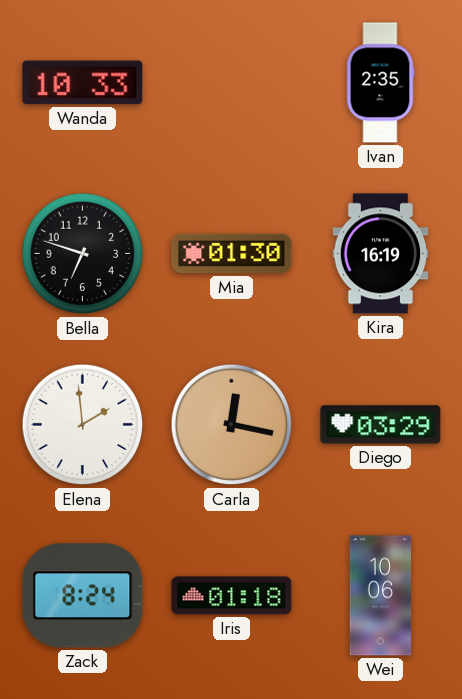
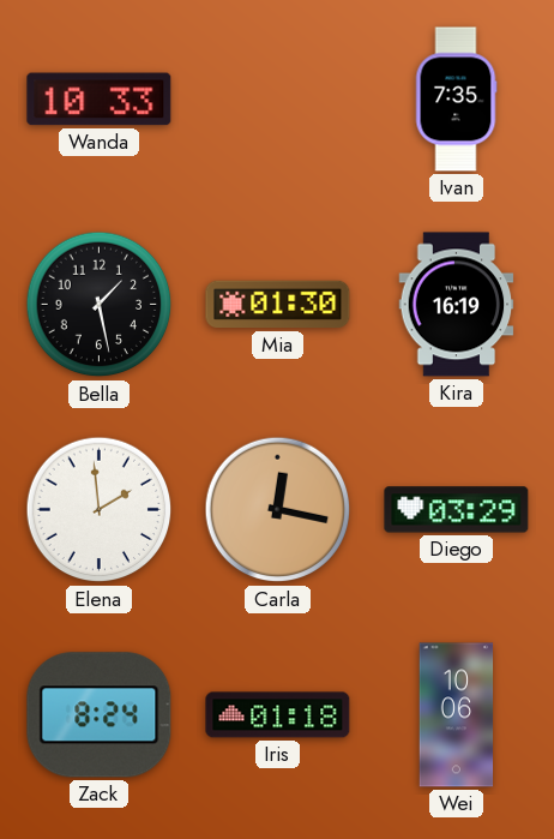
Ivan: 2:35 -> 7:35 (456, 100)
Bella: 6:48 -> 1:28 (100, 305)
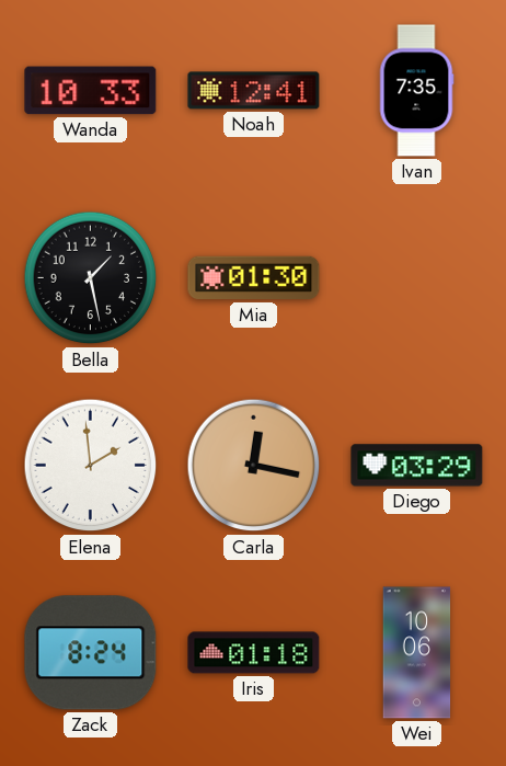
Noah: none -> 12:41 (254, 91)
Kira: 16:19 -> none (457, 305)
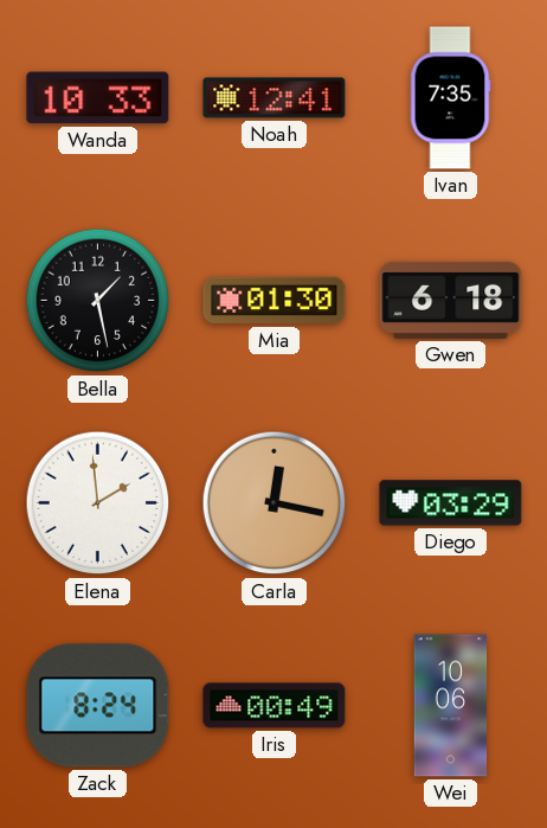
Gwen: none -> 6:18 (451, 300)
Iris: 01:18 -> 00:49 (275, 706)
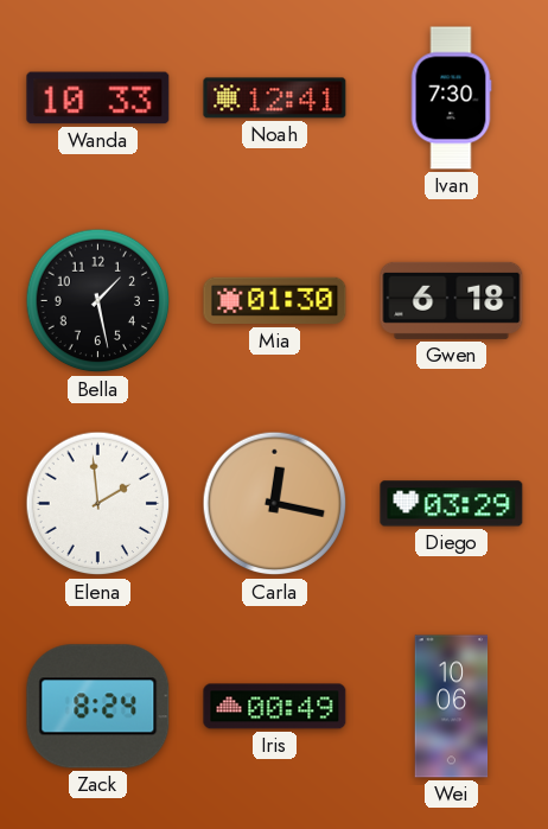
Ivan: 7:35 -> 7:30 (451, 98)
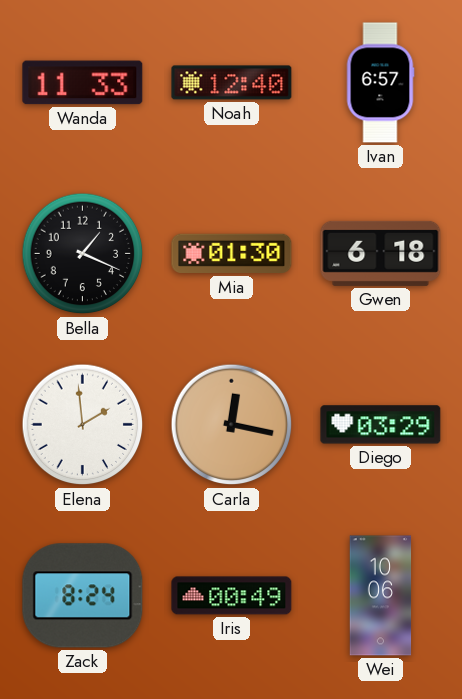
Wanda: 10:33 -> 11:33 (83, 83)
Noah: 12:41 -> 12:40 (232, 83)
Ivan: 7:30 -> 6:57 (380, 83)
Bella: 1:28 -> 1:19 (83, 254)
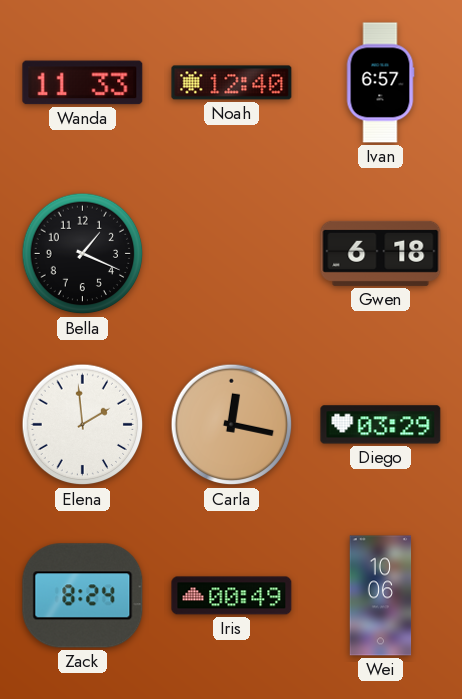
Mia: 01:30 -> none (232, 254)
